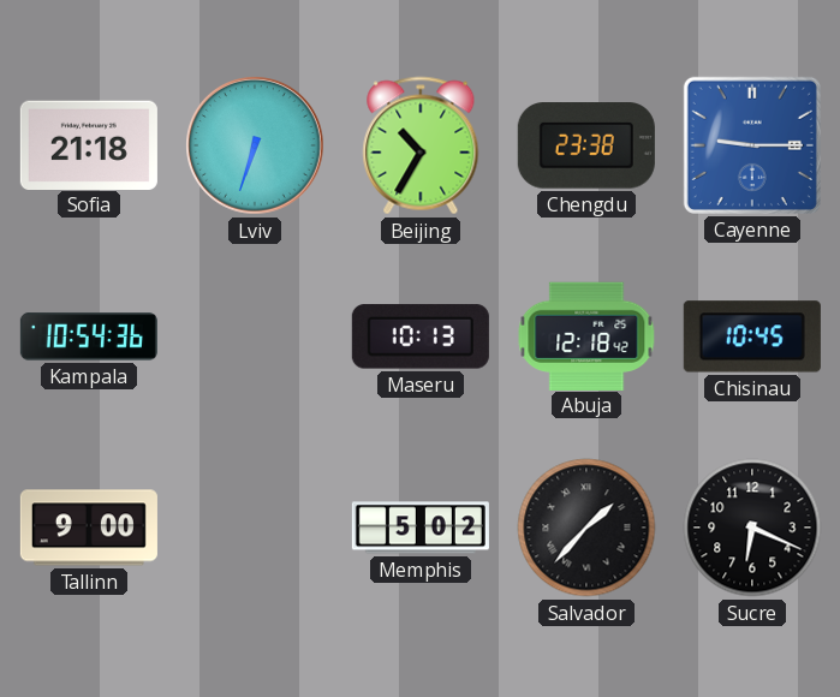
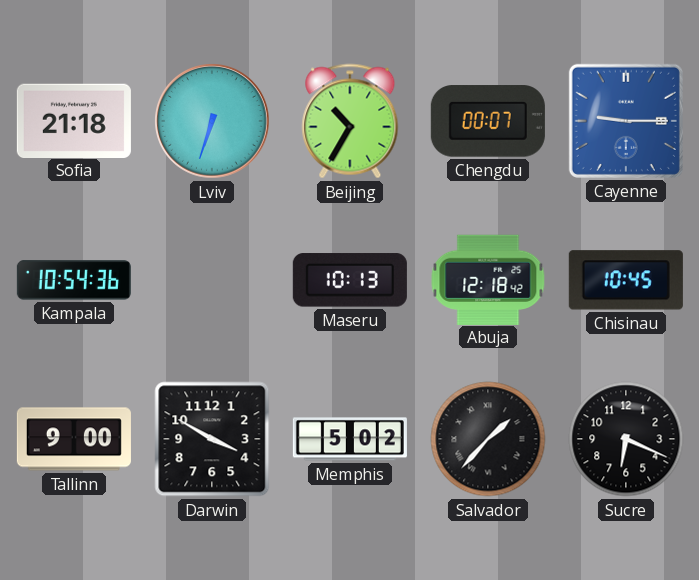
Chengdu: 23:38 -> 00:07 (488, 121)
Darwin: none -> 3:50 (212, 439)
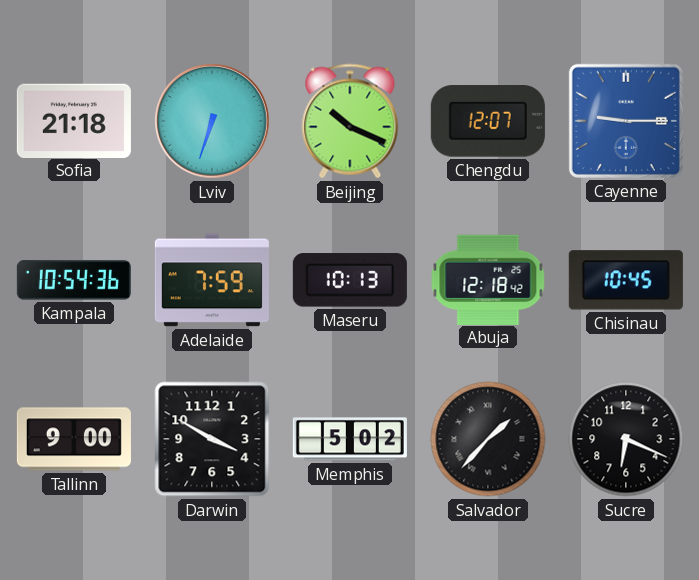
Beijing: 10:35 -> 10:19 (350, 121)
Chengdu: 00:07 -> 12:07 (488, 121)
Adelaide: none -> 7:59 (212, 280)
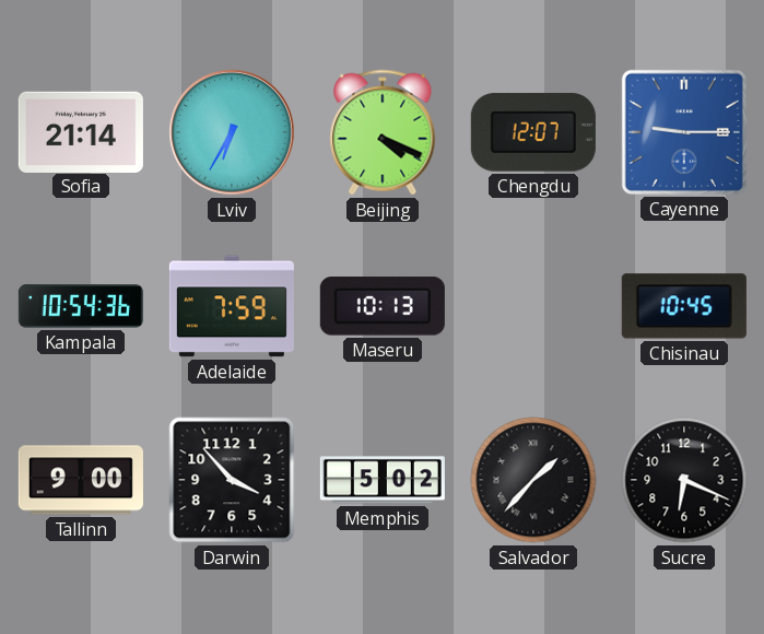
Sofia: 21:18 -> 21:14 (81, 131)
Lviv: 6:33 -> 6:35 (233, 133)
Beijing: 10:19 -> 4:19 (383, 132)
Abuja: 12:18 -> none (488, 279)
Darwin: 3:50 -> 3:53 (232, 480)
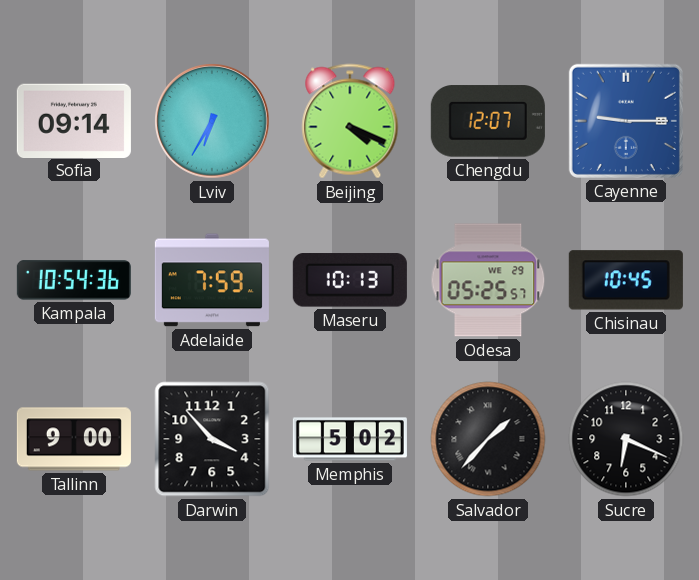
Sofia: 21:14 -> 09:14 (74, 120)
Odesa: none -> 05:25 (488, 280)
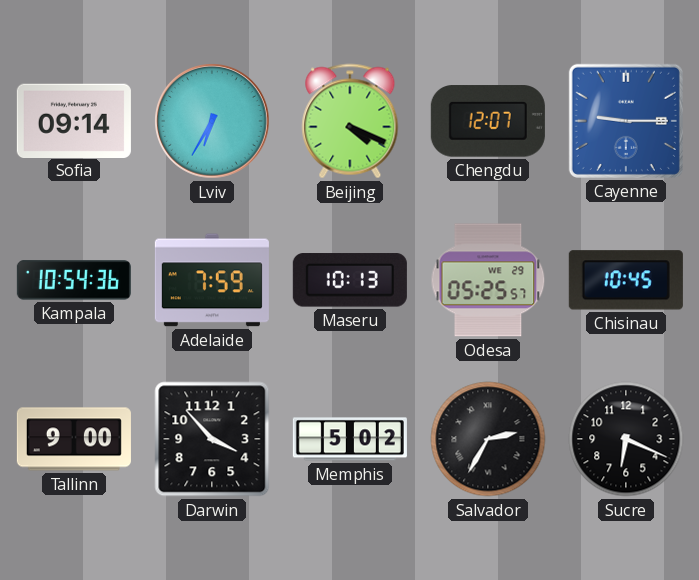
Salvador: 1:37 -> 2:35 (488, 439)
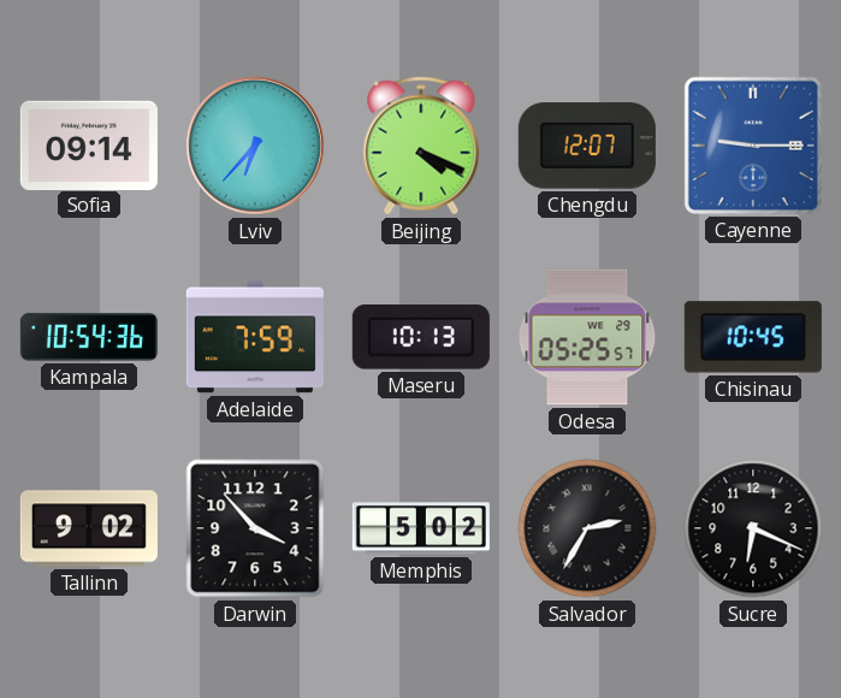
Lviv: 6:35 -> 6:37 (256, 147)
Tallinn: 9:00 -> 9:02 (89, 528)
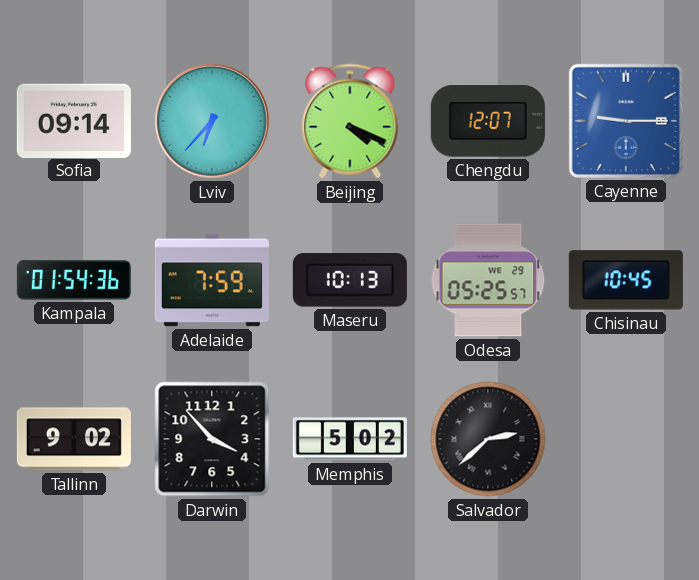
Kampala: 10:54 -> 01:54 (74, 280)
Salvador: 2:35 -> 2:38 (488, 439)
Sucre: 6:19 -> none (753, 528)
